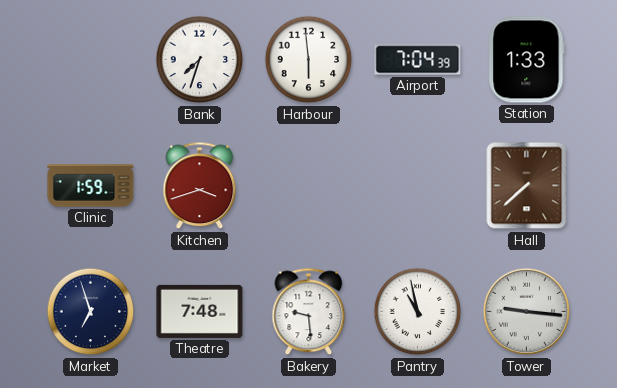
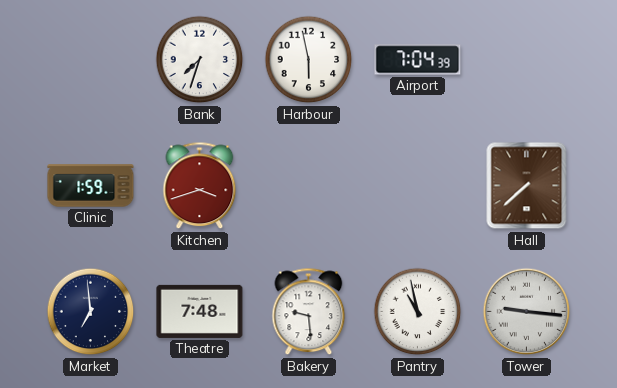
Harbour: 5:59 -> 5:58 (309, 60)
Station: 1:33 -> none (527, 60)
Market: 6:57 -> 6:59 (91, 312)
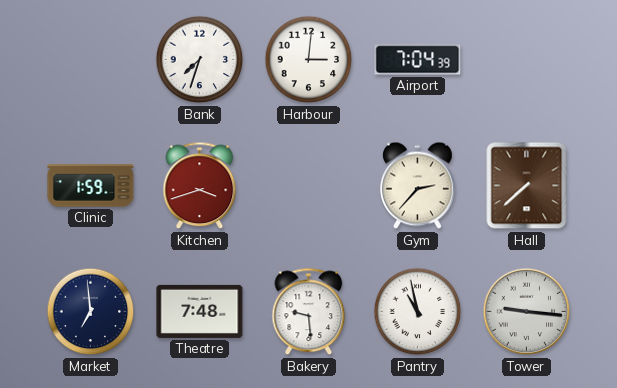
Harbour: 5:58 -> 3:01 (309, 60)
Gym: none -> 2:37 (418, 186)
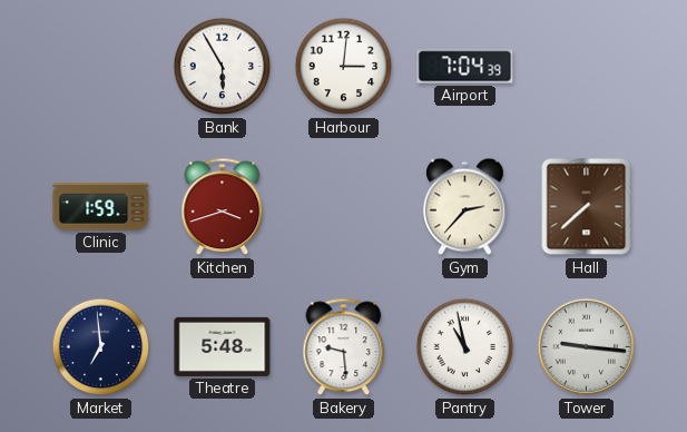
Bank: 7:33 -> 5:55 (223, 67)
Theatre: 7:48 -> 5:48 (223, 346)
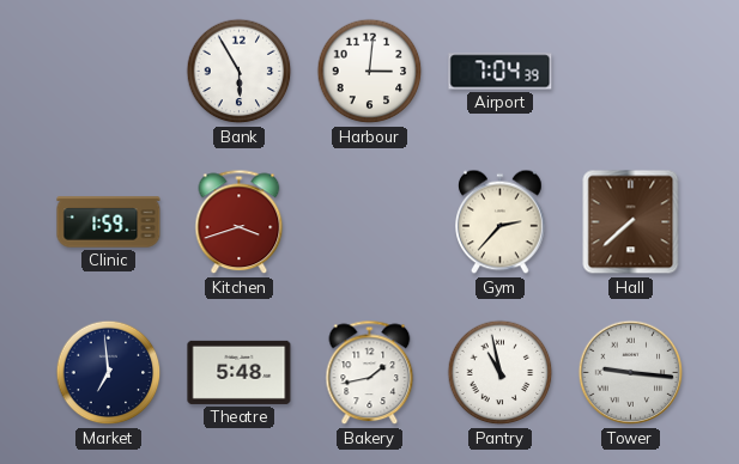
Bakery: 9:29 -> 1:43 (370, 373)
